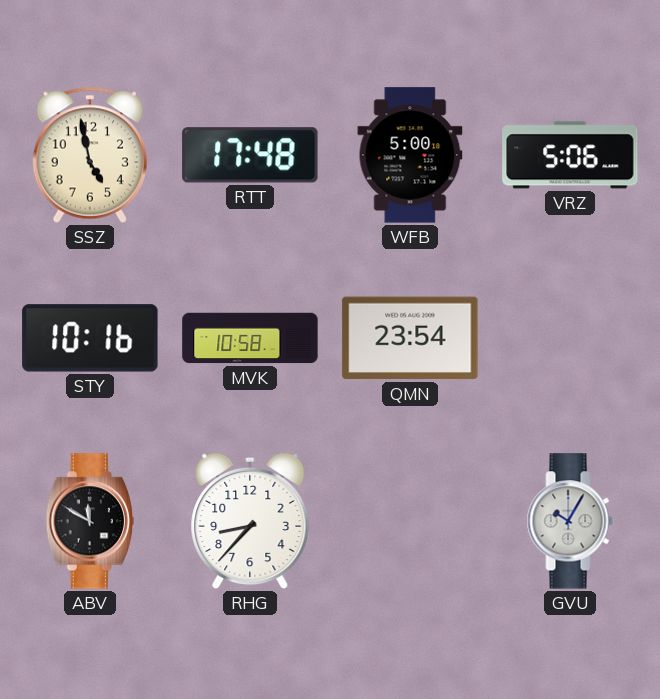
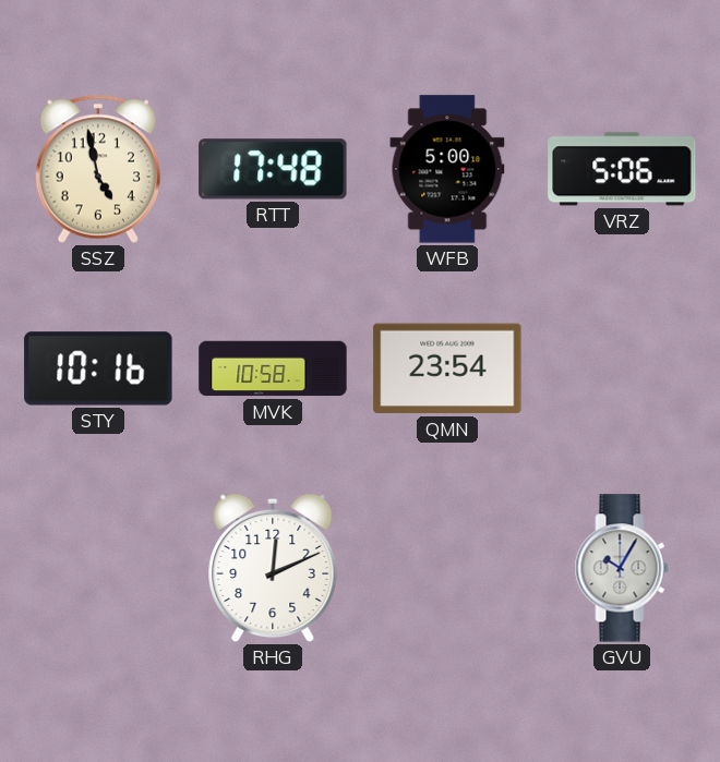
ABV: 11:50 -> none (90, 521)
RHG: 8:37 -> 12:11 (273, 568)
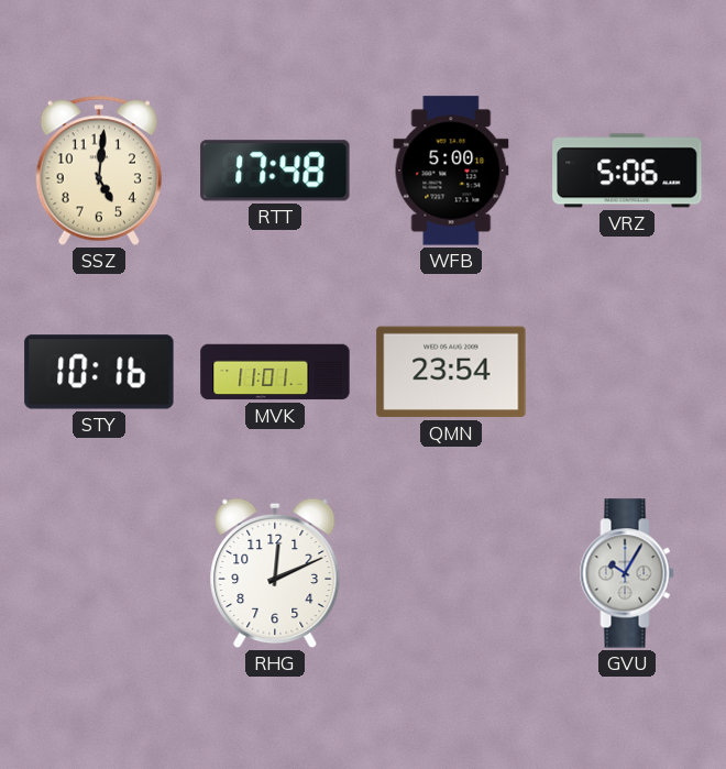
SSZ: 4:58 -> 5:01 (98, 171)
MVK: 10:58 -> 11:01 (275, 372)
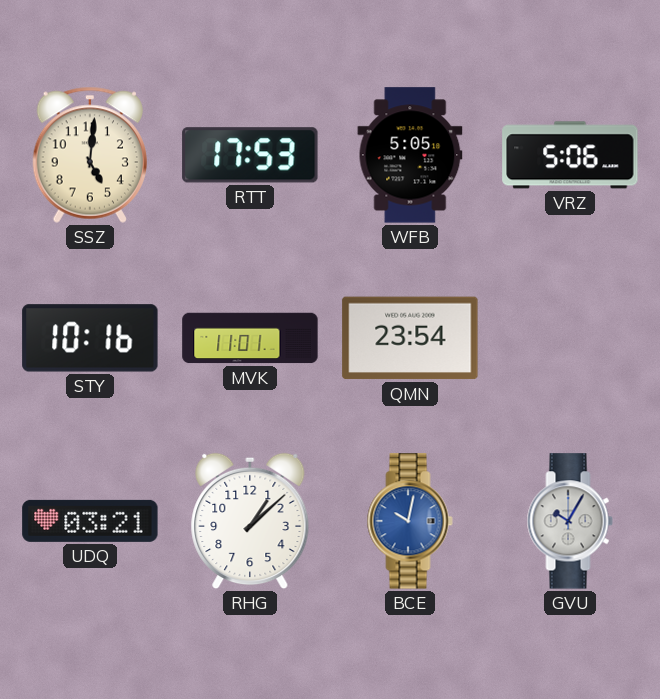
RTT: 17:48 -> 17:53 (250, 155)
WFB: 5:00 -> 5:05 (410, 155)
UDQ: none -> 03:21 (90, 521)
RHG: 12:11 -> 1:08 (250, 521)
BCE: none -> 10:02 (410, 521)
